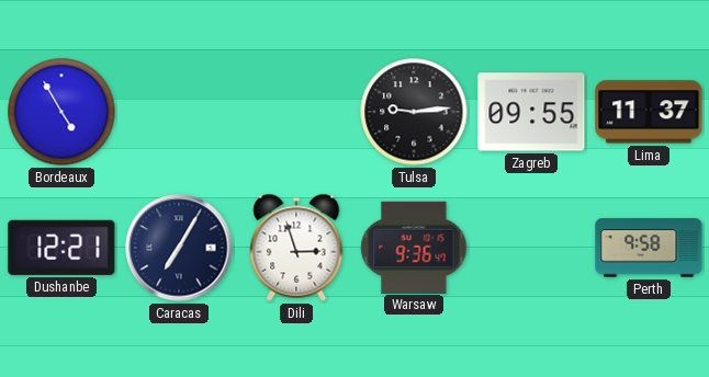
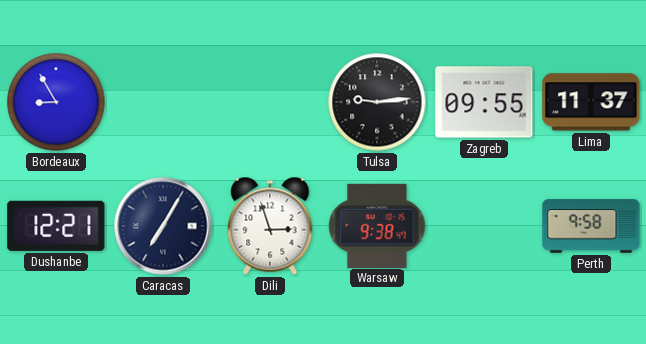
Bordeaux: 4:55 -> 8:55 (56, 102)
Warsaw: 9:36 -> 9:38 (377, 225)
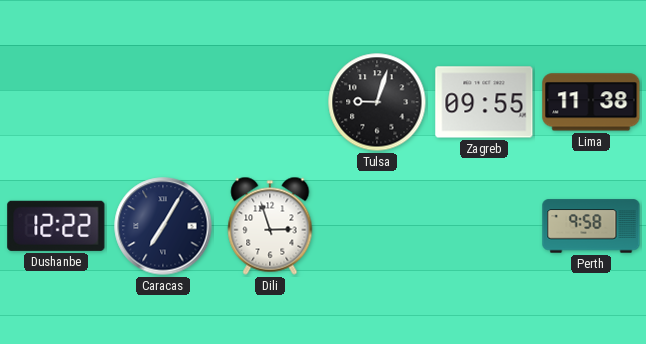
Bordeaux: 8:55 -> none (56, 102)
Tulsa: 9:14 -> 9:03 (377, 102)
Lima: 11:37 -> 11:38 (591, 102)
Dushanbe: 12:21 -> 12:22 (56, 226)
Warsaw: 9:38 -> none (377, 225)
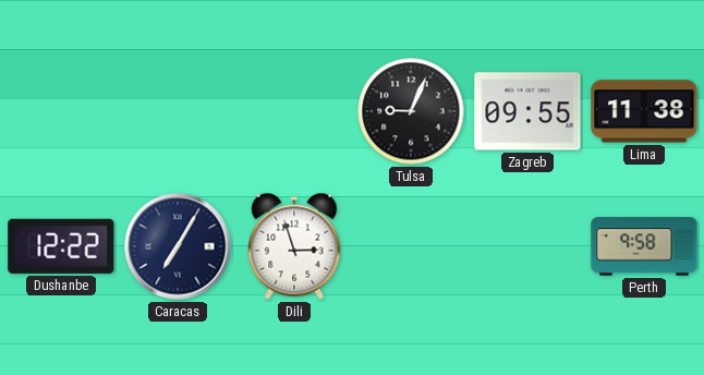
Tulsa: 9:03 -> 9:04 (411, 111)
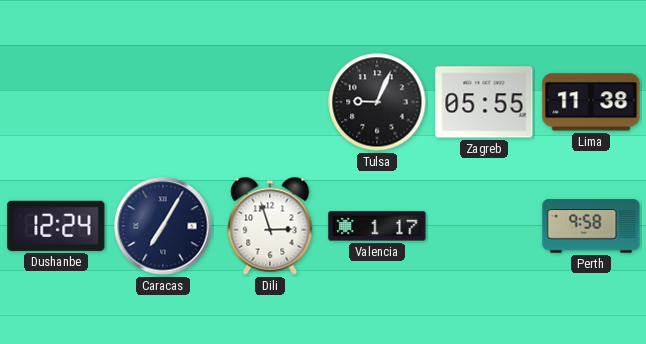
Zagreb: 09:55 -> 05:55 (484, 102)
Dushanbe: 12:22 -> 12:24 (56, 226)
Valencia: none -> 1:17 (377, 226)
